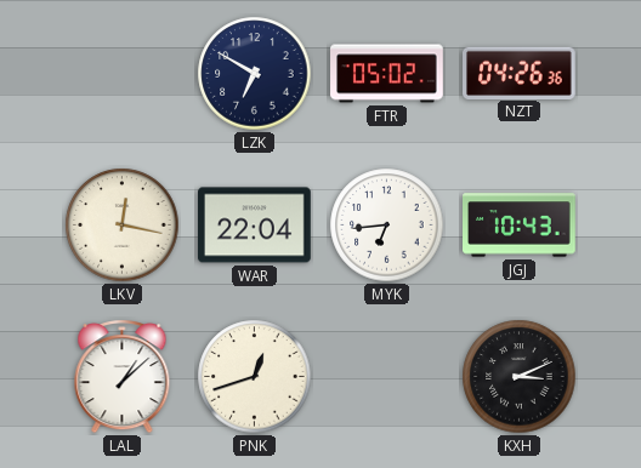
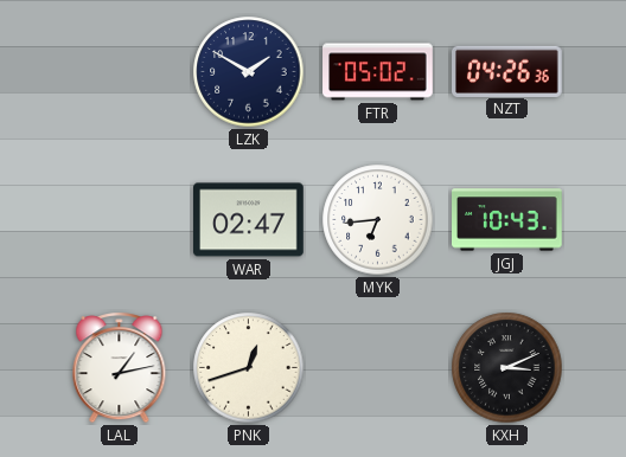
LZK: 6:50 -> 1:50 (249, 72)
LKV: 12:17 -> none (123, 226)
WAR: 22:04 -> 02:47 (249, 220)
LAL: 1:08 -> 1:13 (120, 368)
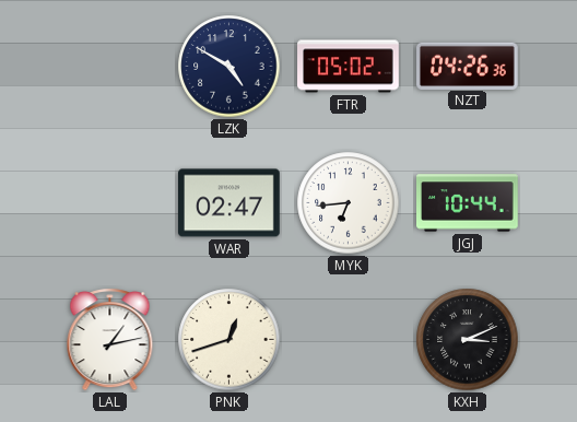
LZK: 1:50 -> 4:50 (229, 67)
JGJ: 10:43 -> 10:44 (468, 203)
